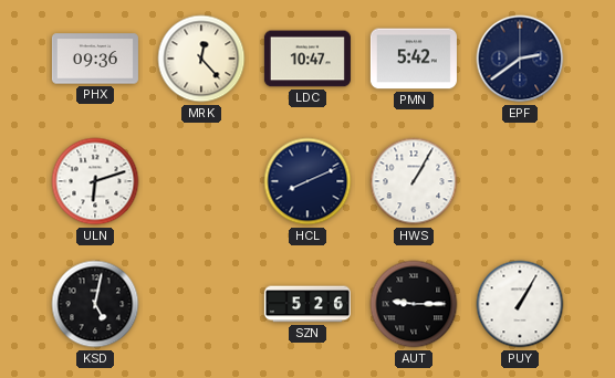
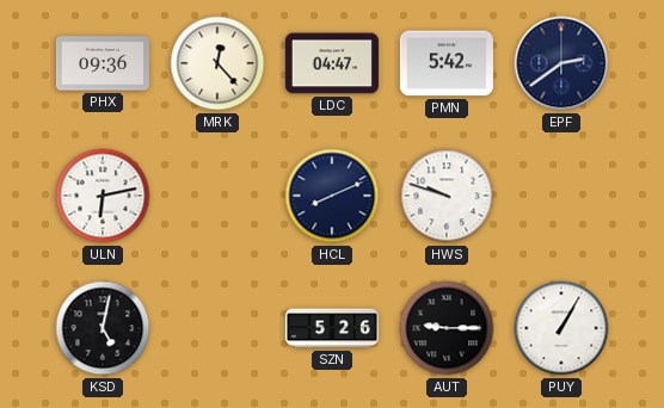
LDC: 10:47 -> 04:47 (332, 63)
ULN: 6:12 -> 6:13 (103, 196)
HWS: 1:05 -> 9:48 (447, 196)
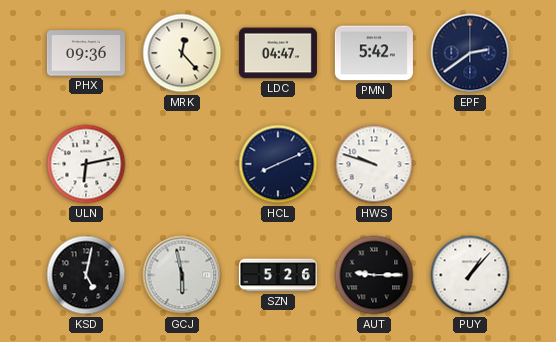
GCJ: none -> 5:58 (182, 275)
PUY: 1:05 -> 1:07 (470, 275)
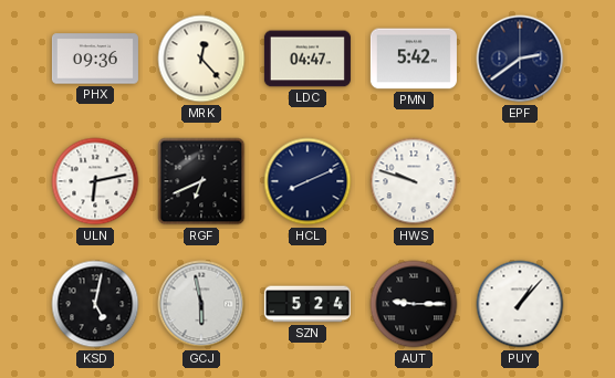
RGF: none -> 6:41 (201, 181)
SZN: 5:26 -> 5:24 (307, 304)
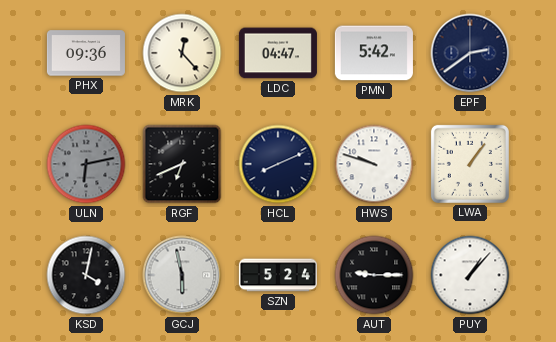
ULN dial: white -> grey (86, 164)
LWA: none -> 1:06 (470, 164)
KSD: 5:02 -> 4:02 (86, 275)
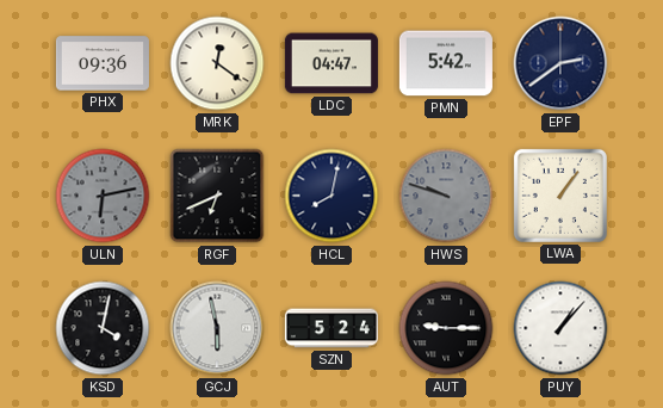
MRK: 12:23 -> 12:21 (217, 63)
HCL: 8:11 -> 8:02 (331, 196)
HWS dial: white -> grey (446, 196)
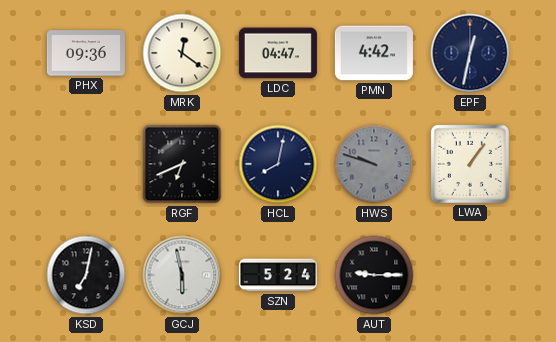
PMN: 5:42 -> 4:42 (374, 53)
EPF: 2:39 -> 12:32 (470, 53)
ULN: 6:13 -> none (103, 196)
KSD: 4:02 -> 7:02 (86, 275)
PUY: 1:07 -> none (560, 328)
